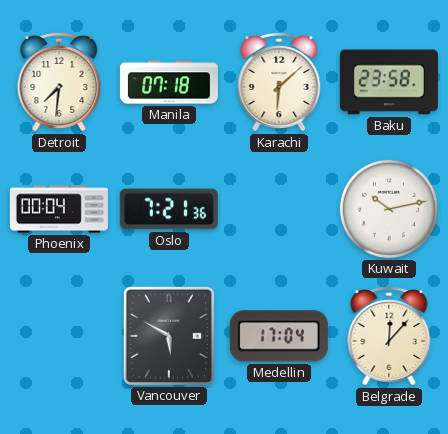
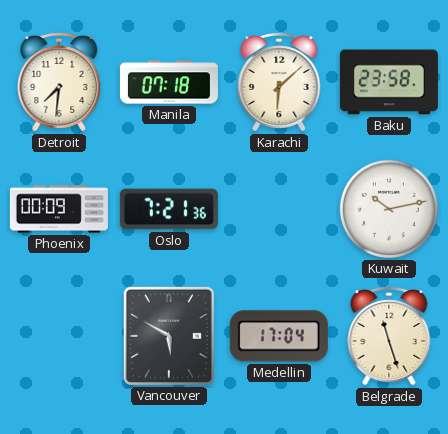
Phoenix: 00:04 -> 00:09 (59, 209)
Belgrade: 12:07 -> 11:27 (389, 337)
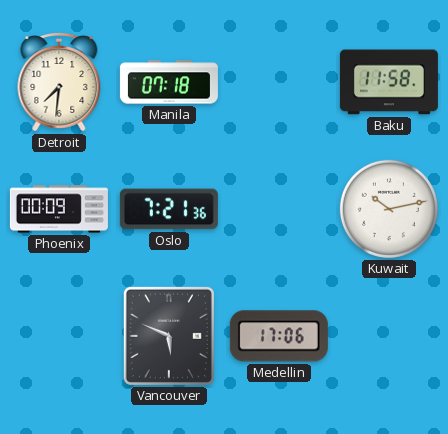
Karachi: 6:08 -> none (279, 83)
Baku: 23:58 -> 11:58 (389, 82)
Vancouver: 5:50 -> 5:49 (169, 336)
Medellin: 17:04 -> 17:06 (279, 336)
Belgrade: 11:27 -> none (389, 337)
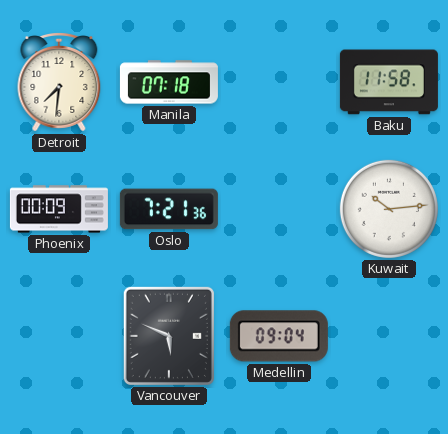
Kuwait: 10:13 -> 10:14 (389, 209)
Medellin: 17:06 -> 09:04 (279, 336)
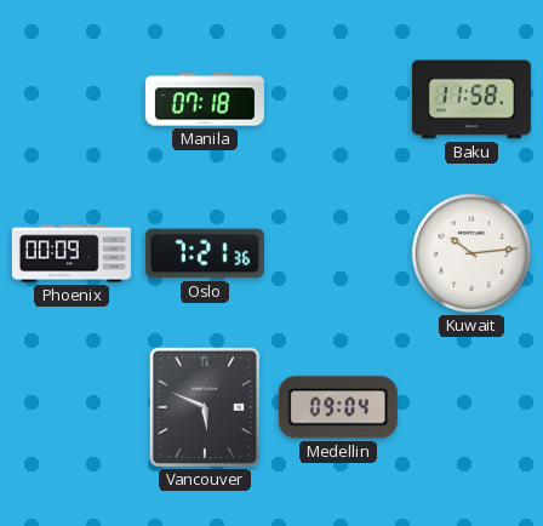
Detroit: 7:31 -> none (59, 83)
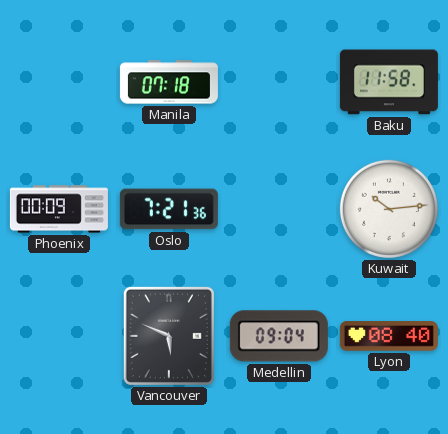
Lyon: none -> 08:40 (389, 336)
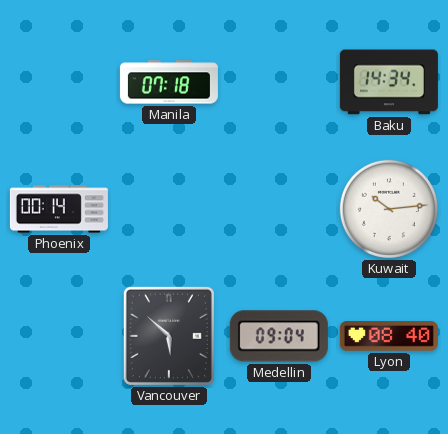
Baku: 11:58 -> 14:34 (389, 82)
Phoenix: 00:09 -> 00:14 (59, 209)
Oslo: 7:21 -> none (169, 209)
Vancouver: 5:49 -> 5:52 (169, 336)
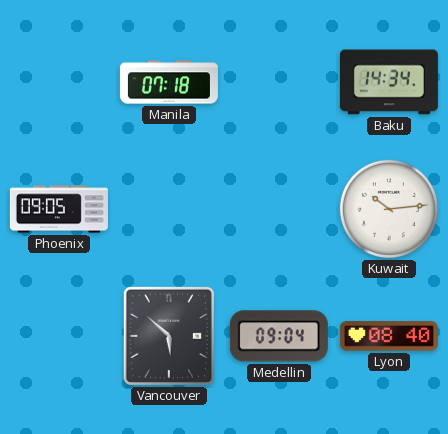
Phoenix: 00:14 -> 09:05 (59, 209)
